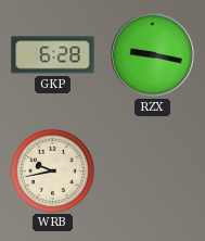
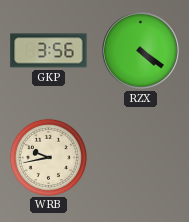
GKP: 6:28 -> 3:56 (49, 51)
RZX: 9:17 -> 4:21 (140, 50)
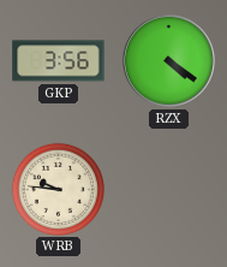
WRB: 9:43 -> 9:46 (58, 189)
